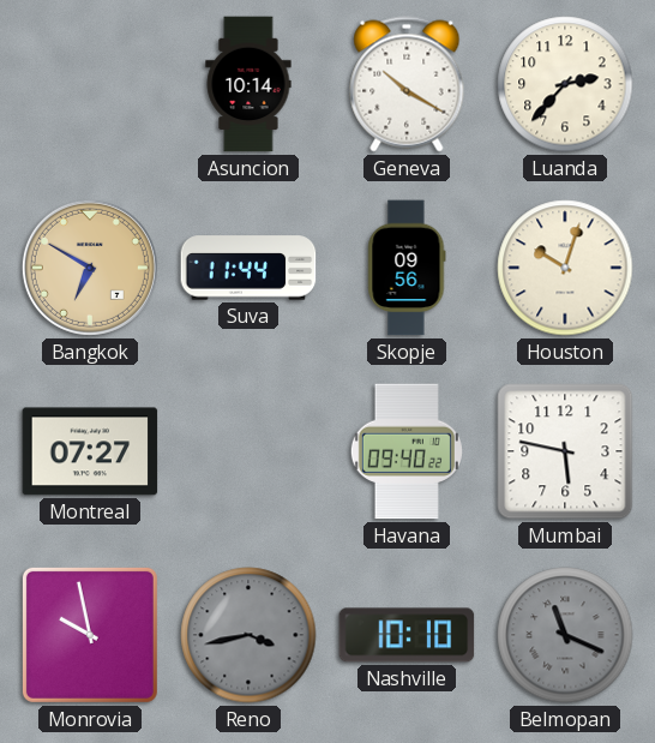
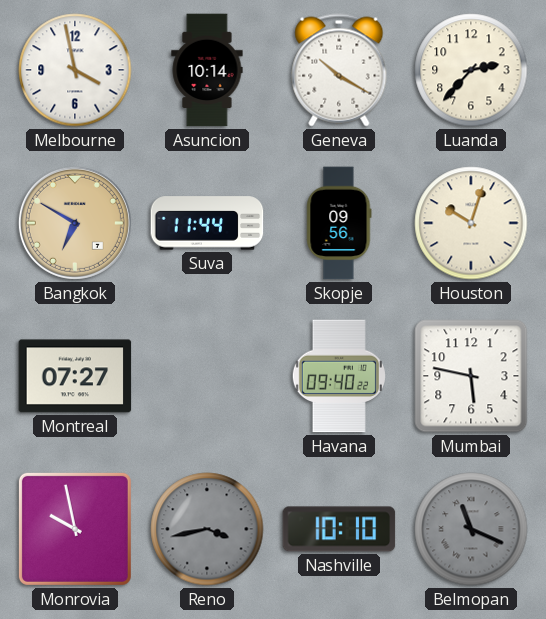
Melbourne: none -> 3:58 (75, 70)
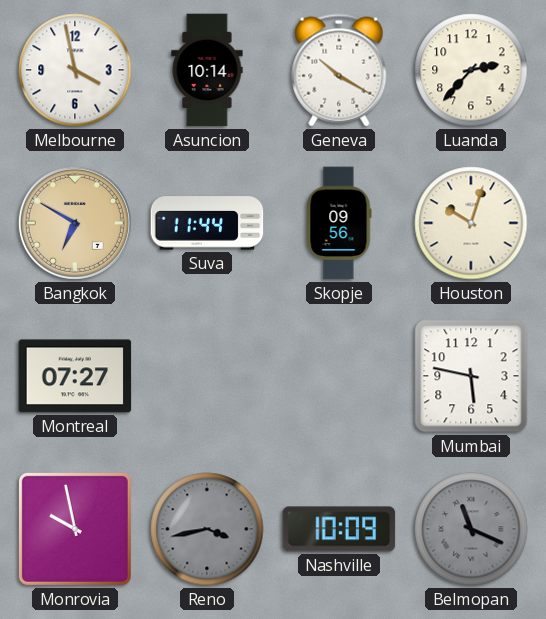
Havana: 09:40 -> none (339, 376)
Nashville: 10:10 -> 10:09 (339, 529)
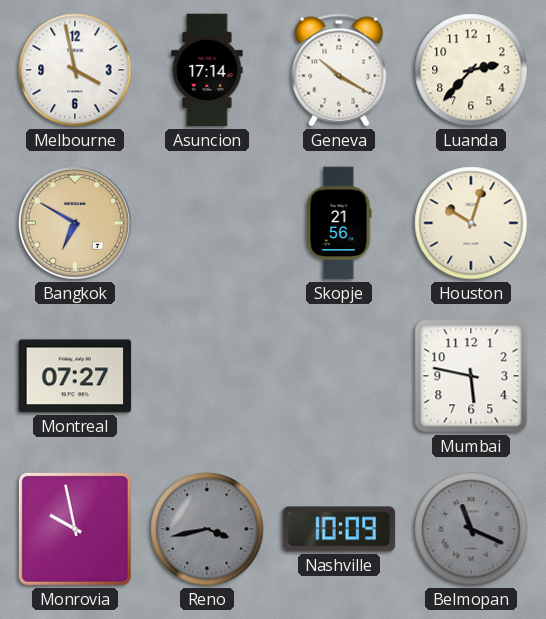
Asuncion: 10:14 -> 17:14 (207, 70)
Suva: 11:44 -> none (207, 223)
Skopje: 09:56 -> 21:56 (339, 223)
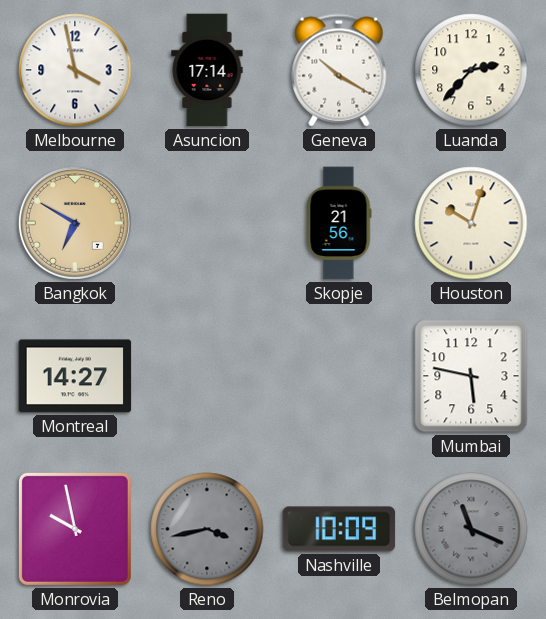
Montreal: 07:27 -> 14:27 (75, 376)
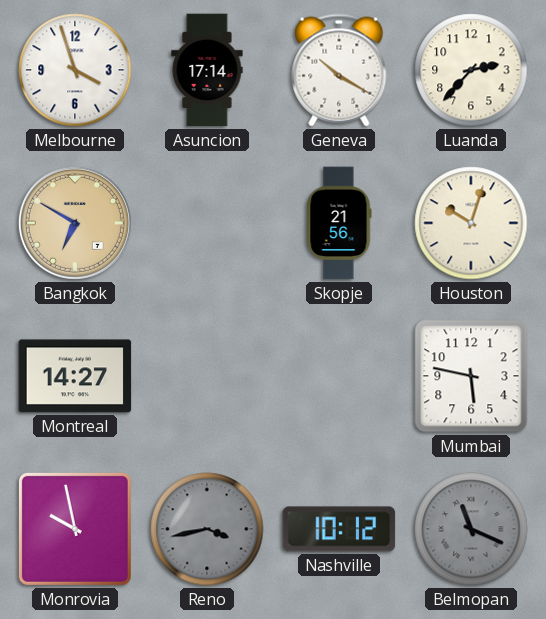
Melbourne: 3:58 -> 3:57 (75, 70)
Nashville: 10:09 -> 10:12 (339, 529)
